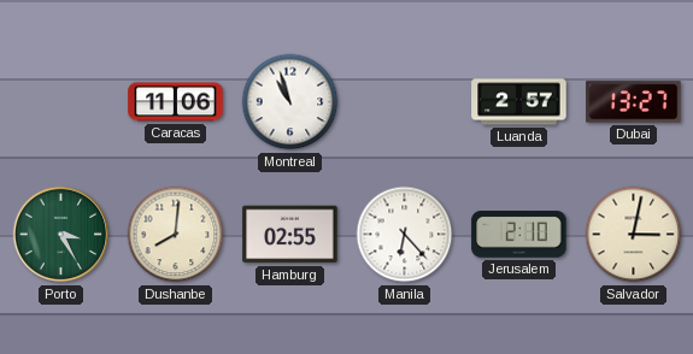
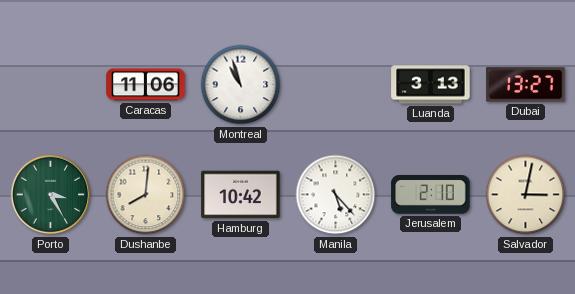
Luanda: 2:57 -> 3:13 (431, 85)
Hamburg: 02:55 -> 10:42 (241, 195)
Manila: 6:23 -> 5:23 (336, 195)
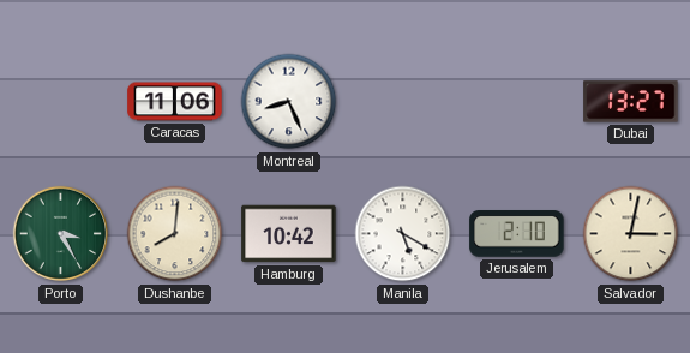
Montreal: 10:57 -> 8:26 (289, 102)
Luanda: 3:13 -> none (431, 85)
Manila: 5:23 -> 5:20 (403, 234)
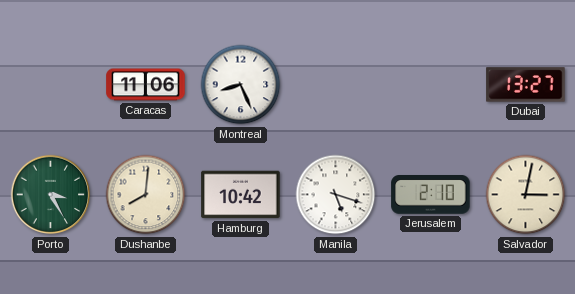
Manila: 5:20 -> 5:18 (336, 195)
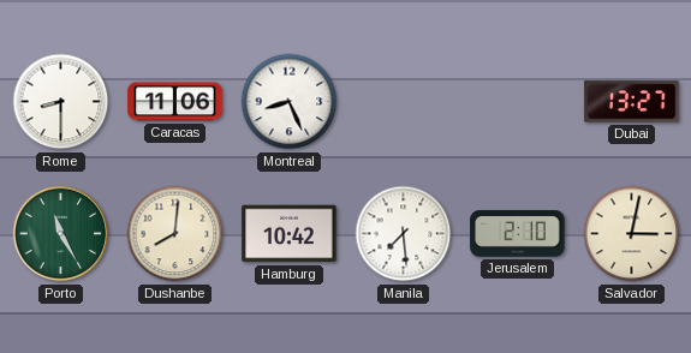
Rome: none -> 8:30 (61, 102)
Porto: 3:25 -> 11:25 (61, 234)
Manila: 5:18 -> 7:29 (404, 234)
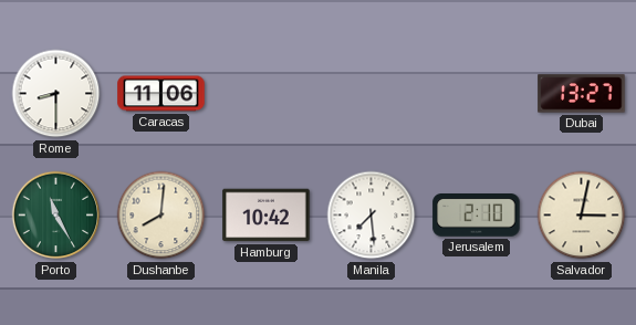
Montreal: 8:26 -> none (290, 102)
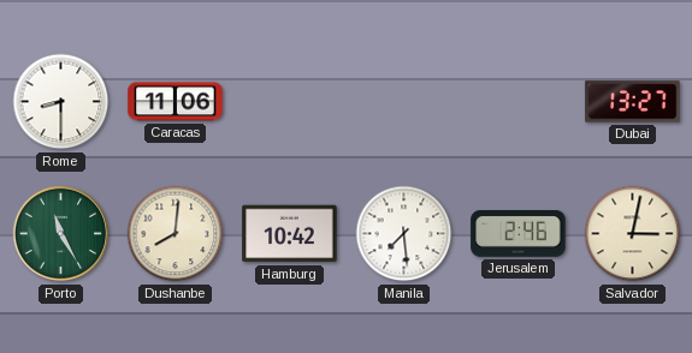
Jerusalem: 2:10 -> 2:46 (519, 234)
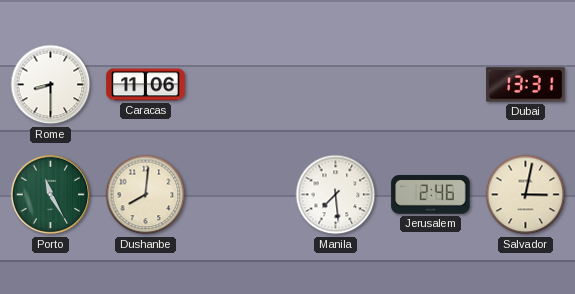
Dubai: 13:27 -> 13:31 (526, 85)
Hamburg: 10:42 -> none (290, 234)
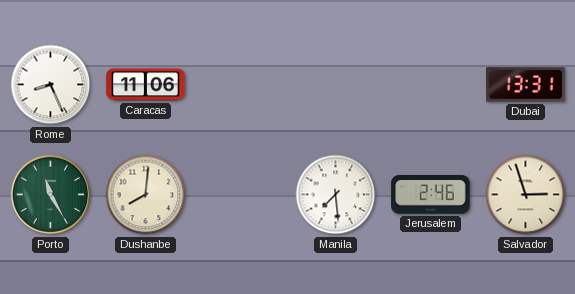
Rome: 8:30 -> 8:26 (51, 85)
Salvador: 3:02 -> 2:57 (526, 195)
